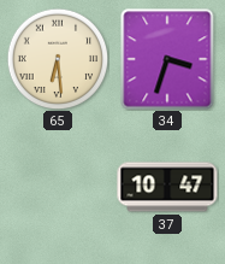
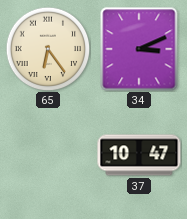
65: 6:29 -> 6:24 (48, 49)
34: 3:33 -> 3:11 (139, 49)
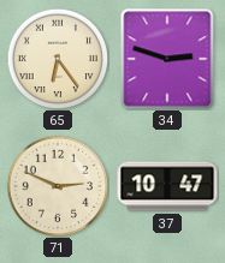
34: 3:11 -> 2:48 (167, 59)
71: none -> 2:49 (58, 186)
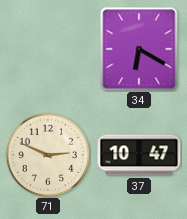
65: 6:24 -> none (58, 59)
34: 2:48 -> 6:20 (139, 49)
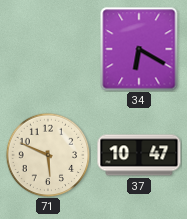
71: 2:49 -> 5:49 (48, 155)
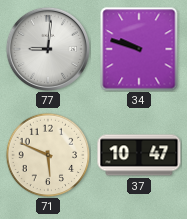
77: none -> 9:01 (48, 49)
34: 6:20 -> 9:48 (139, 49)
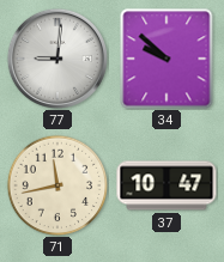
34: 9:48 -> 9:52 (167, 59)
71: 5:49 -> 11:43 (57, 185)
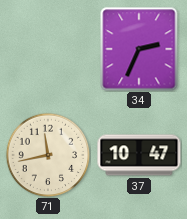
77: 9:01 -> none (57, 59)
34: 9:52 -> 2:34 (139, 49)
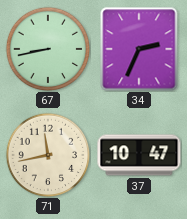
67: none -> 8:43 (48, 49)
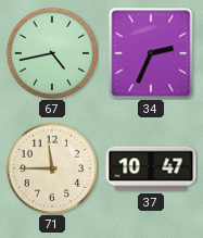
67: 8:43 -> 4:43 (52, 53)
71: 11:43 -> 11:45 (52, 168)
